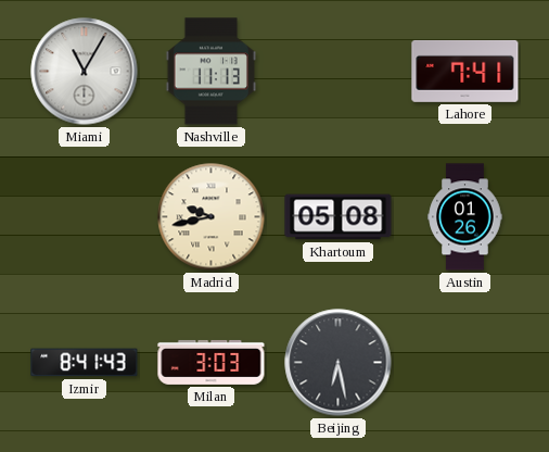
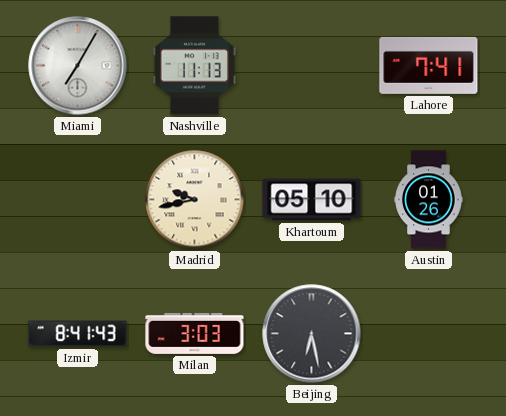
Miami: 11:05 -> 7:05 (78, 66)
Khartoum: 05:08 -> 05:10 (312, 200)
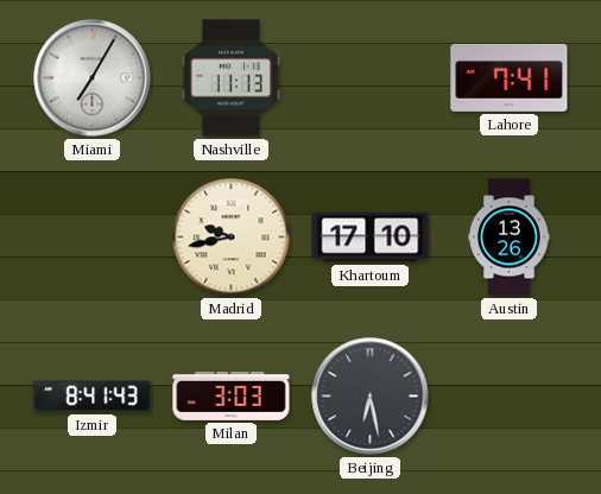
Khartoum: 05:10 -> 17:10 (371, 237)
Austin: 01:26 -> 13:26 (510, 237)
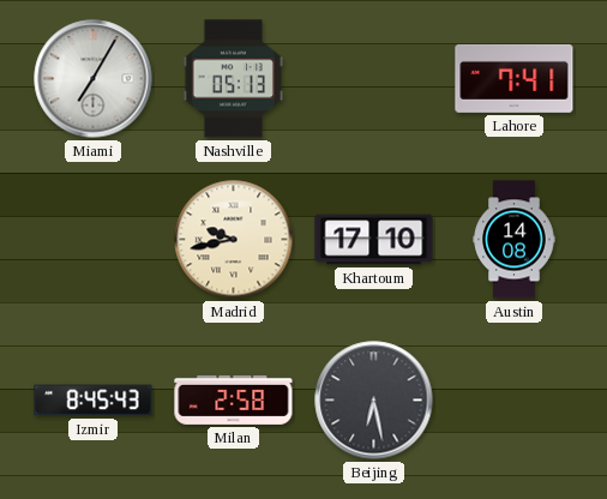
Nashville: 11:13 -> 05:13 (233, 79)
Austin: 13:26 -> 14:08 (515, 240)
Izmir: 8:41 -> 8:45 (94, 401)
Milan: 3:03 -> 2:58 (234, 399)
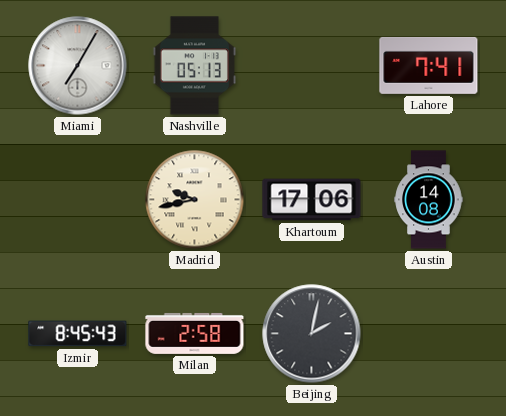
Khartoum: 17:10 -> 17:06 (312, 200)
Beijing: 6:28 -> 2:02 (312, 334)
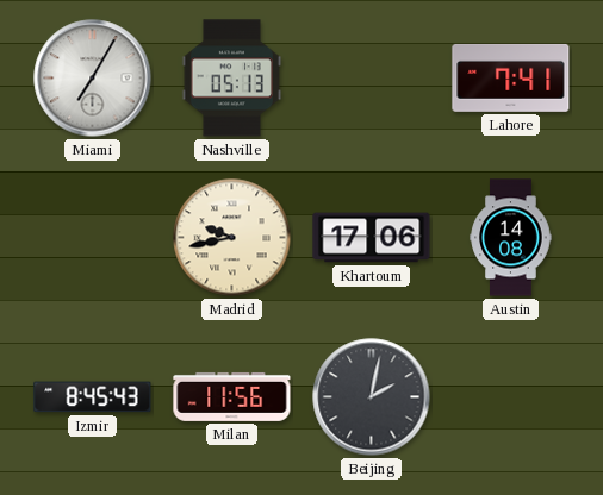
Milan: 2:58 -> 11:56 (232, 396)
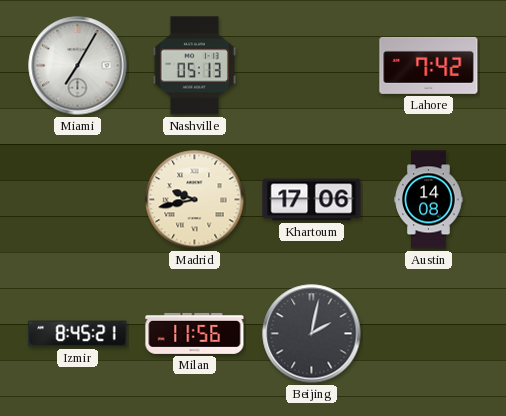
Lahore: 7:41 -> 7:42 (429, 65)
Izmir: 8:45:43 -> 8:45:21 (78, 334)
